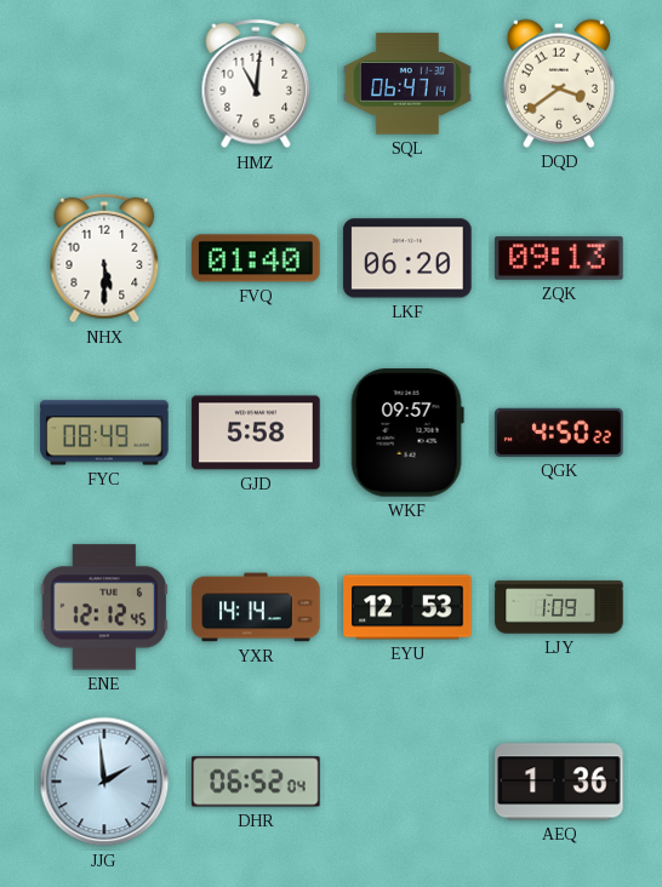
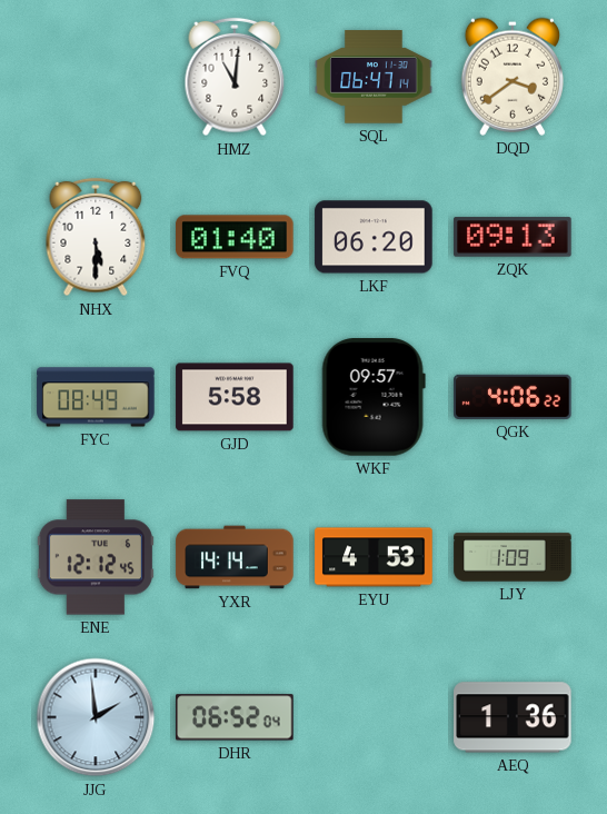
QGK: 4:50 -> 4:06 (513, 397)
EYU: 12:53 -> 4:53 (374, 557)
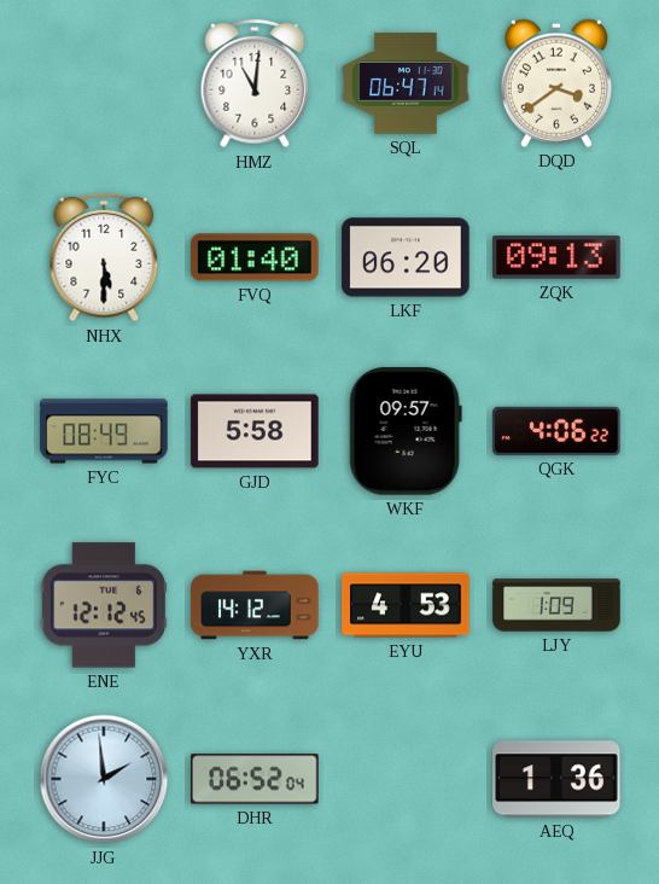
YXR: 14:14 -> 14:12 (255, 605)
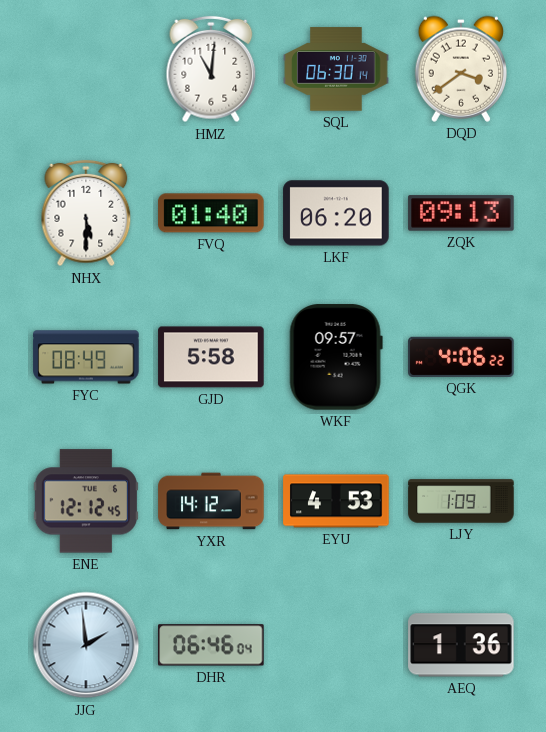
SQL: 06:47 -> 06:30 (336, 69)
DHR: 06:52 -> 06:46 (211, 645)
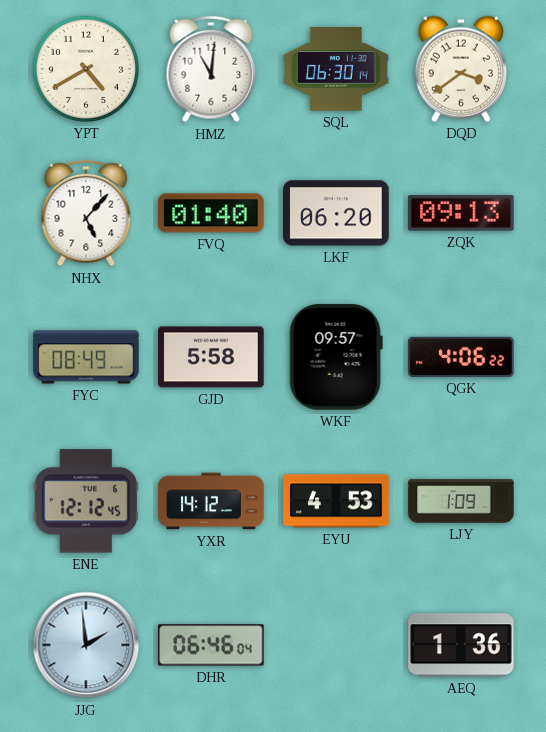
YPT: none -> 4:40 (86, 69)
NHX: 5:30 -> 5:07 (86, 213)
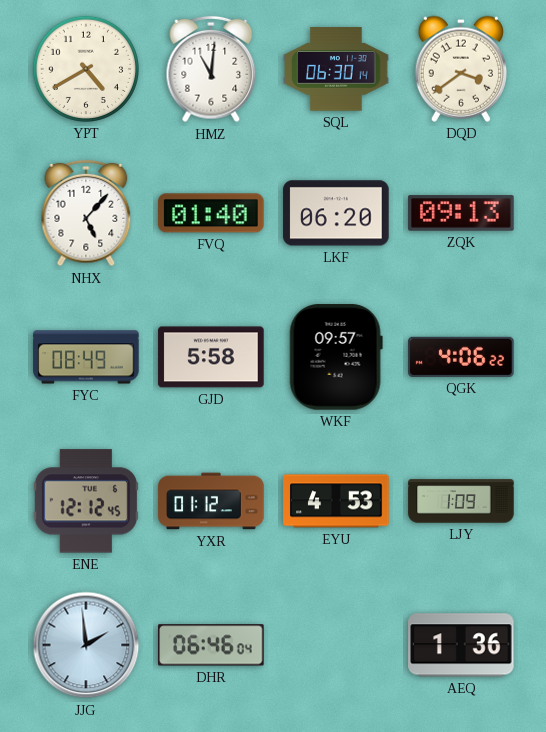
YXR: 14:12 -> 01:12 (211, 501)
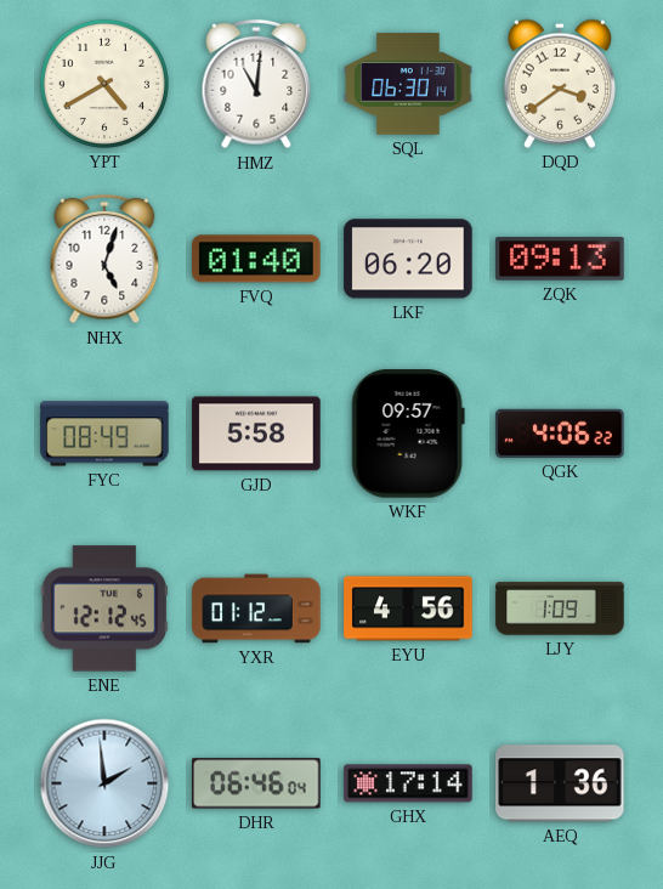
NHX: 5:07 -> 5:03 (104, 259)
EYU: 4:53 -> 4:56 (408, 608)
GHX: none -> 17:14 (408, 783)
